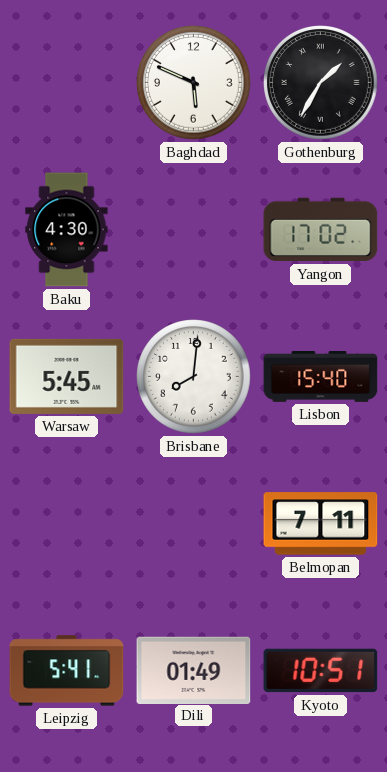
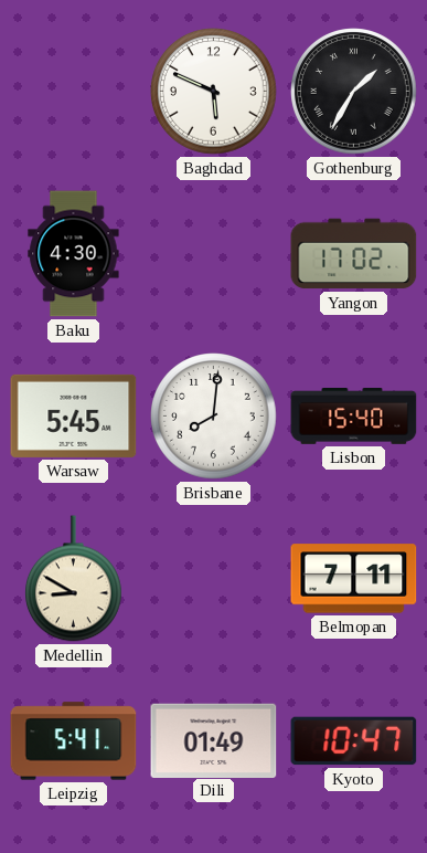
Medellin: none -> 8:50 (74, 579)
Kyoto: 10:51 -> 10:47 (354, 741)
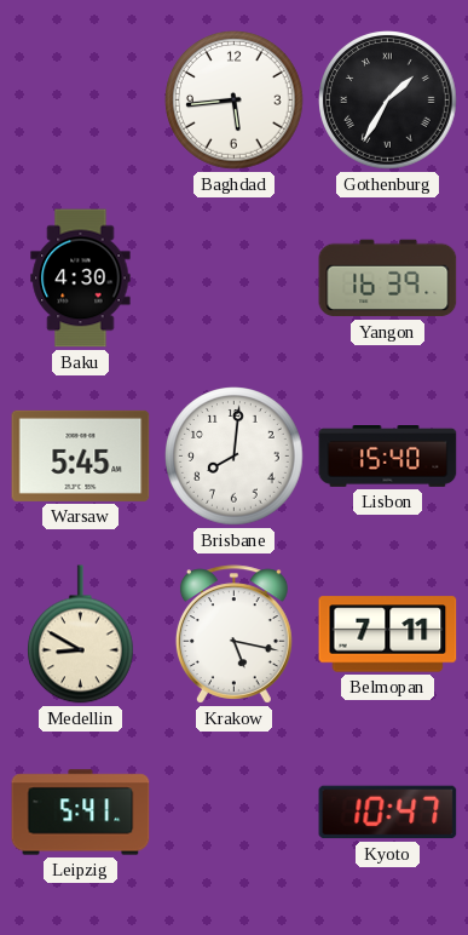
Baghdad: 5:49 -> 5:44 (235, 101)
Yangon: 17:02 -> 16:39 (388, 279)
Krakow: none -> 5:17 (233, 635)
Dili: 01:49 -> none (214, 740)
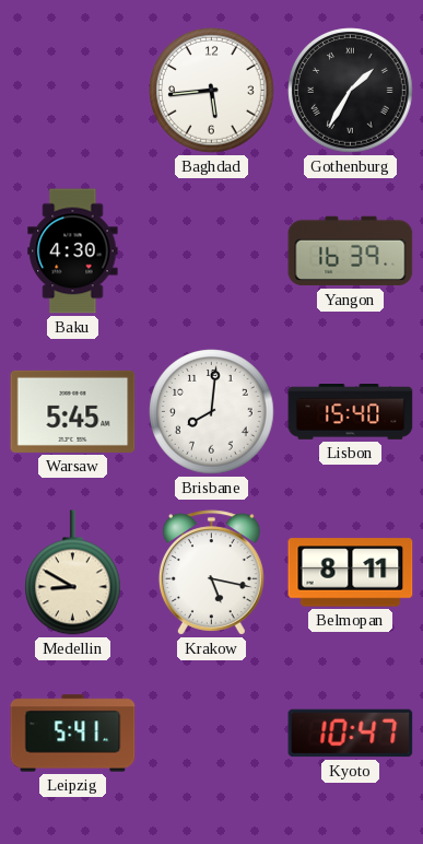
Belmopan: 7:11 -> 8:11 (351, 573)
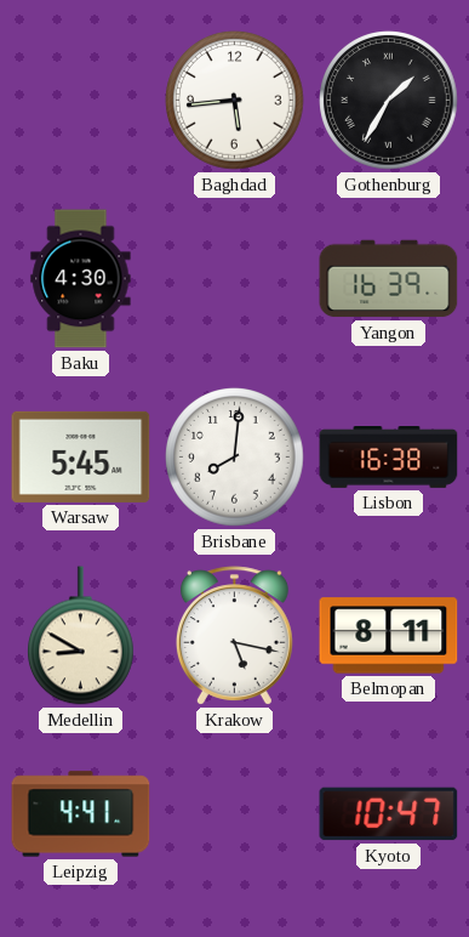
Lisbon: 15:40 -> 16:38 (389, 458)
Leipzig: 5:41 -> 4:41 (81, 814)
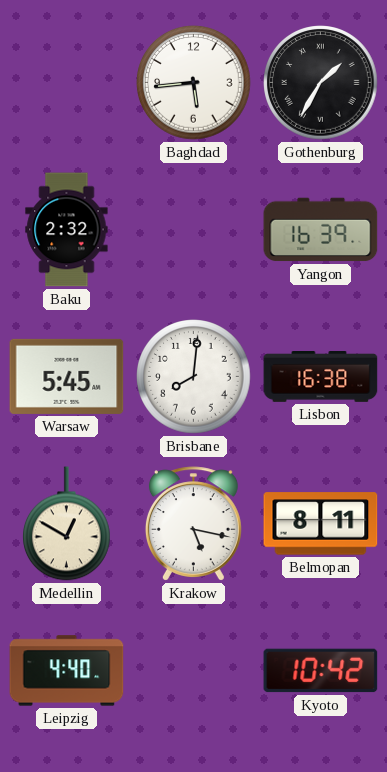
Baku: 4:30 -> 2:32 (67, 230)
Medellin: 8:50 -> 12:50 (67, 524)
Leipzig: 4:41 -> 4:40 (67, 671)
Kyoto: 10:47 -> 10:42 (321, 671)
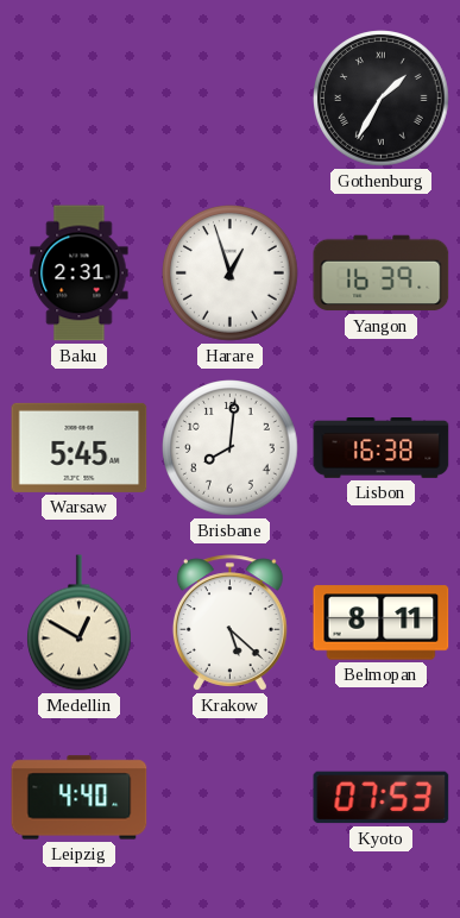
Baghdad: 5:44 -> none (194, 83)
Baku: 2:32 -> 2:31 (80, 273)
Harare: none -> 12:57 (231, 273)
Krakow: 5:17 -> 5:22 (229, 623)
Kyoto: 10:42 -> 07:53 (382, 798)
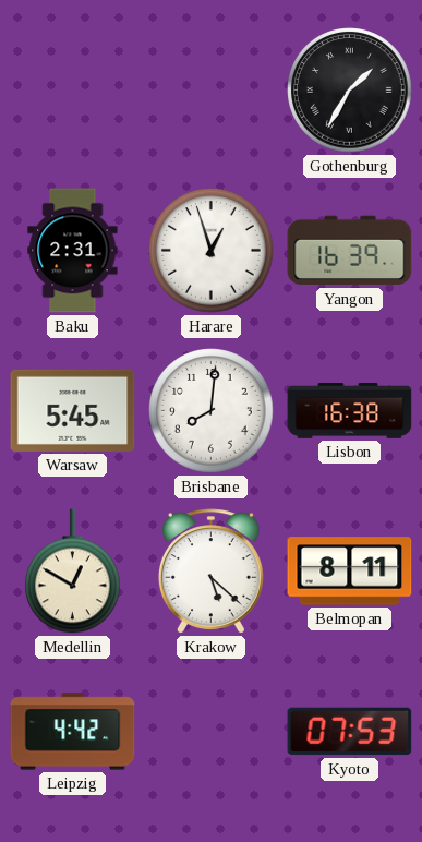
Leipzig: 4:40 -> 4:42 (73, 732)
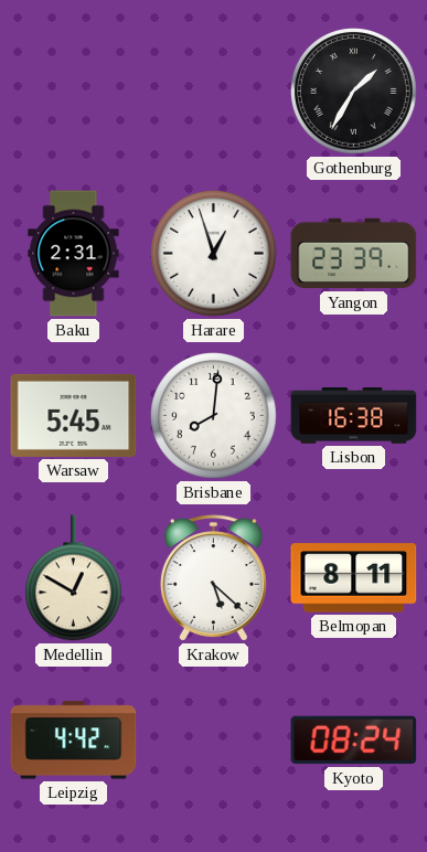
Yangon: 16:39 -> 23:39 (354, 254)
Kyoto: 07:53 -> 08:24 (354, 741)
